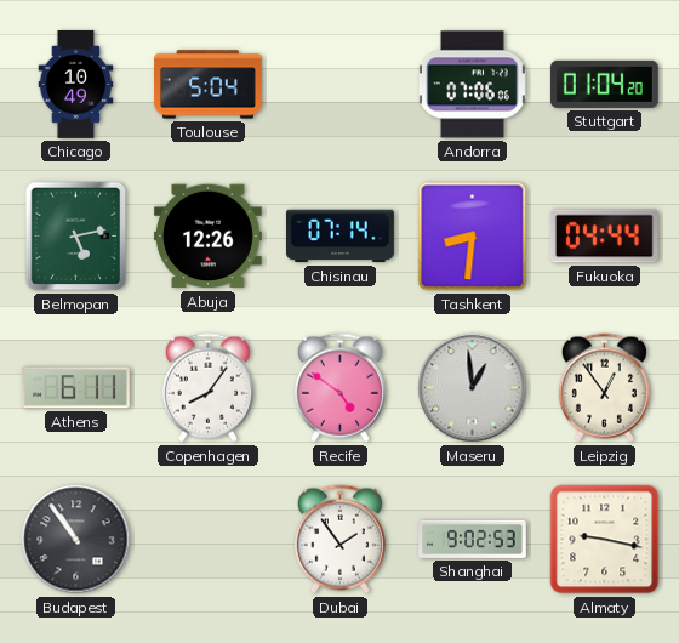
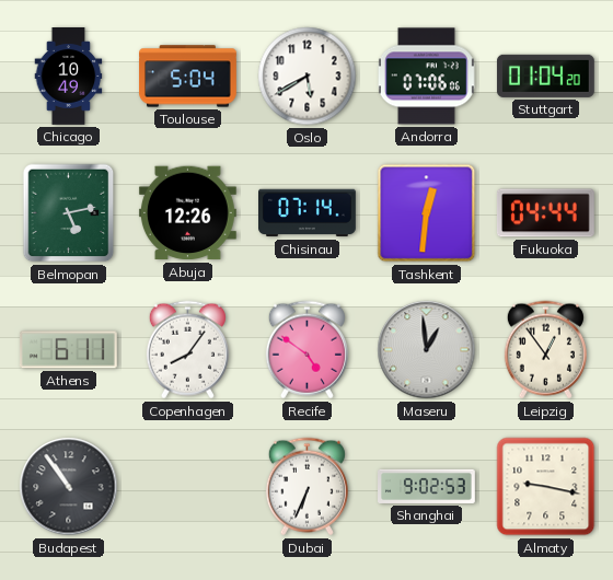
Oslo: none -> 5:40 (308, 77)
Tashkent: 8:31 -> 12:31 (427, 213)
Dubai: 1:54 -> 6:34 (307, 487)
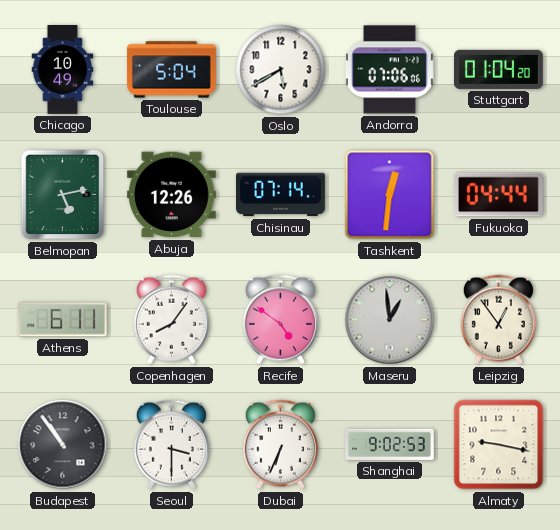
Seoul: none -> 3:30 (171, 445)
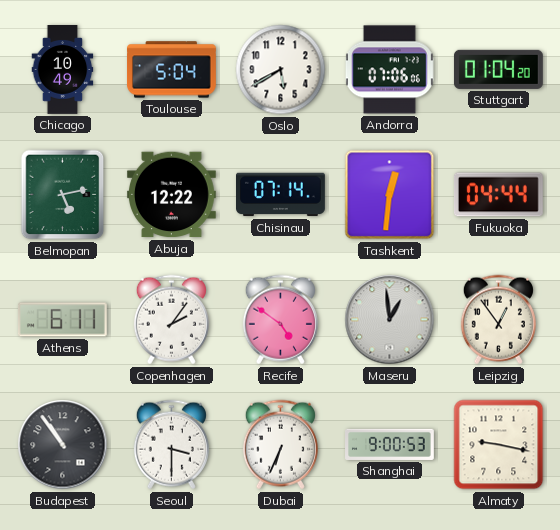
Abuja: 12:26 -> 12:22 (171, 195)
Copenhagen: 8:06 -> 2:06 (171, 320)
Shanghai: 9:02 -> 9:00 (390, 444)
